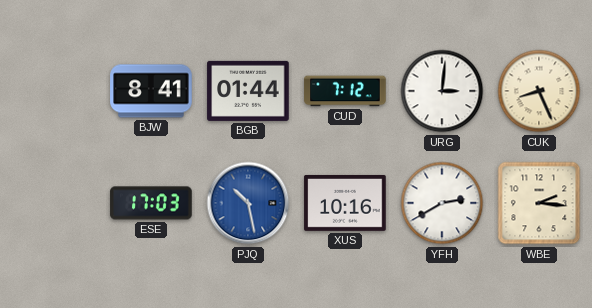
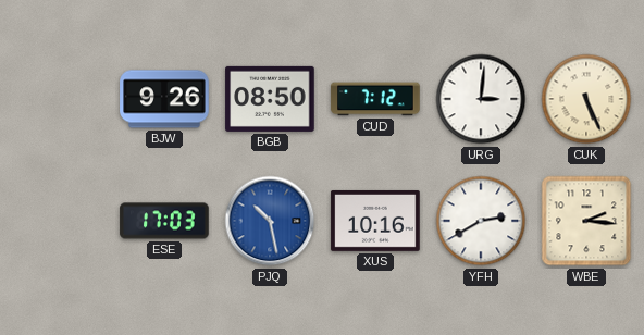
BJW: 8:41 -> 9:26 (164, 99)
BGB: 01:44 -> 08:50 (270, 99)
CUK: 8:26 -> 5:26 (586, 99)
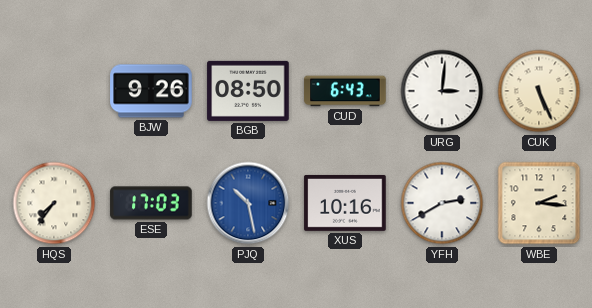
CUD: 7:12 -> 6:43 (345, 91)
HQS: none -> 7:36 (54, 203)
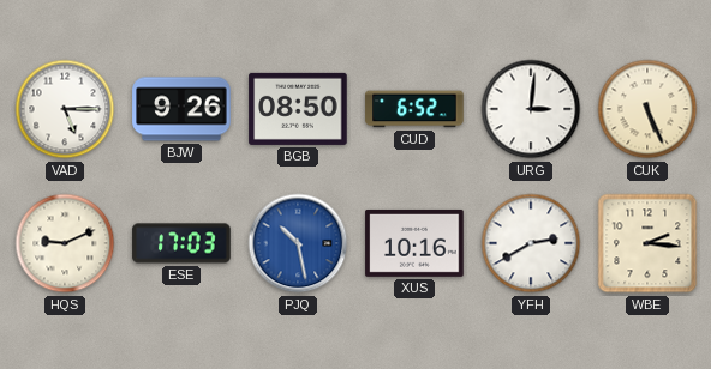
VAD: none -> 5:15 (65, 109)
CUD: 6:43 -> 6:52 (414, 109)
HQS: 7:36 -> 9:11 (65, 243)
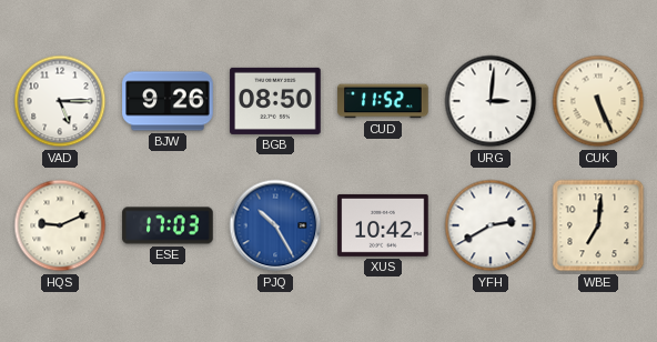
CUD: 6:52 -> 11:52 (383, 101)
PJQ: 10:28 -> 10:25 (275, 225)
XUS: 10:16 -> 10:42 (383, 225)
WBE: 2:16 -> 7:01 (598, 225)
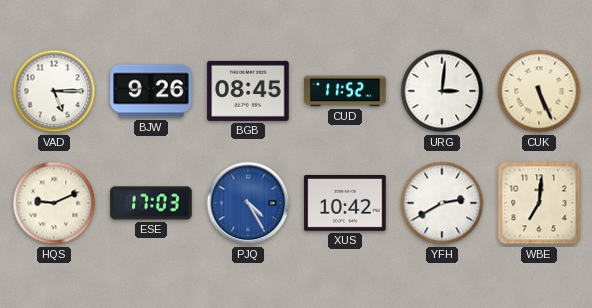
BGB: 08:50 -> 08:45 (248, 91)
PJQ: 10:25 -> 4:25 (248, 203)
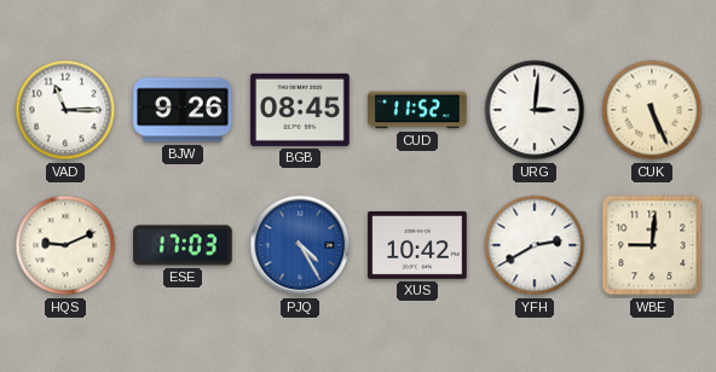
VAD: 5:15 -> 11:15 (65, 110)
WBE: 7:01 -> 9:01 (652, 245)
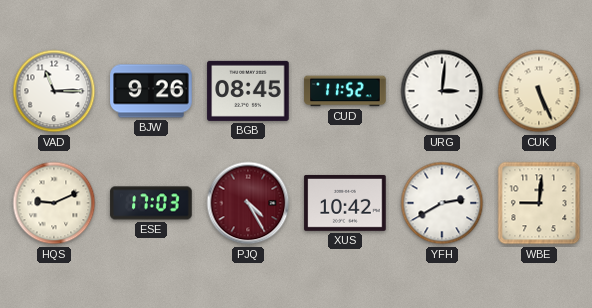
PJQ dial: blue -> burgundy (248, 203)
